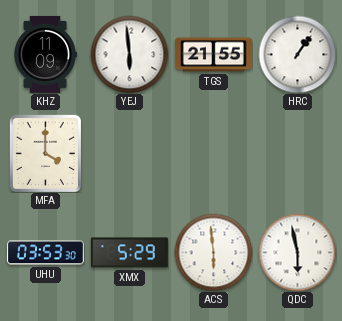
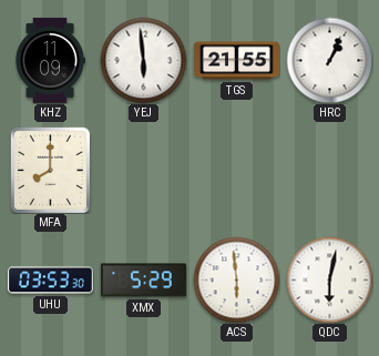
HRC: 1:06 -> 1:04 (329, 60)
MFA: 4:00 -> 8:00 (50, 170)
QDC: 5:58 -> 6:02 (329, 279)
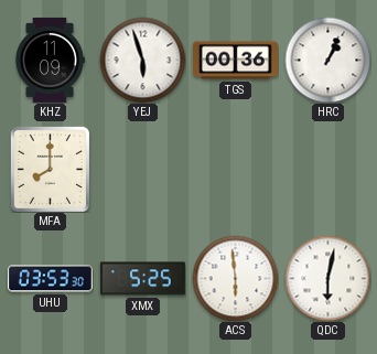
YEJ: 5:59 -> 5:57 (142, 60)
TGS: 21:55 -> 00:36 (235, 61)
XMX: 5:29 -> 5:25 (142, 279)
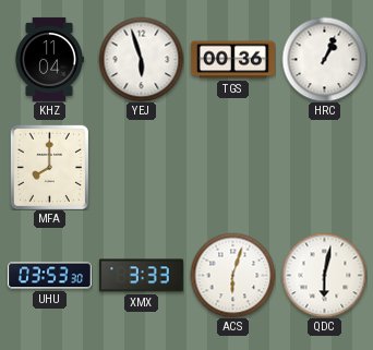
KHZ: 11:09 -> 11:04 (50, 59)
XMX: 5:25 -> 3:33 (141, 276)
ACS: 5:59 -> 6:03 (232, 275)
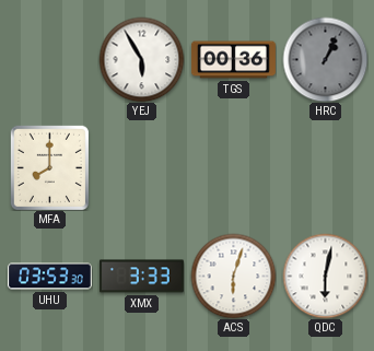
KHZ: 11:04 -> none (50, 59)
YEJ: 5:57 -> 5:55 (141, 59)
HRC dial: white -> grey (325, 59)
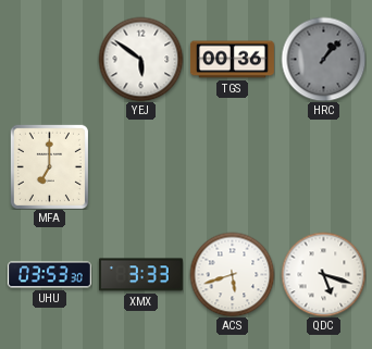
YEJ: 5:55 -> 5:51 (140, 59)
HRC: 1:04 -> 1:07 (323, 59)
MFA: 8:00 -> 7:00 (49, 166)
ACS: 6:03 -> 5:42 (232, 274)
QDC: 6:02 -> 5:18 (323, 274)
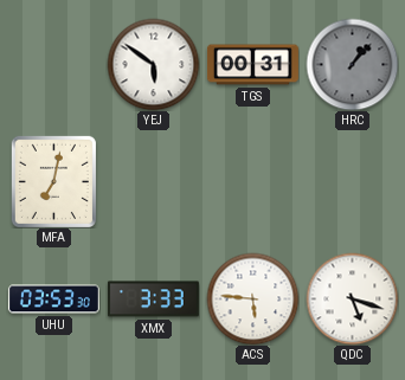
TGS: 00:36 -> 00:31 (252, 65)
MFA: 7:00 -> 7:02 (53, 181)
ACS: 5:42 -> 5:46 (252, 298)
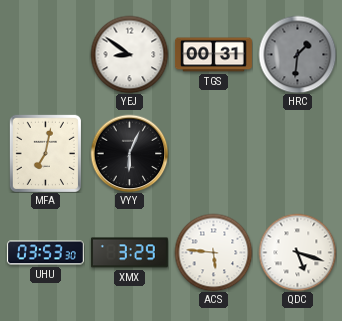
YEJ: 5:51 -> 8:51 (129, 54)
HRC: 1:07 -> 1:31 (297, 54)
VYY: none -> 6:04 (129, 153)
XMX: 3:33 -> 3:29 (129, 253)
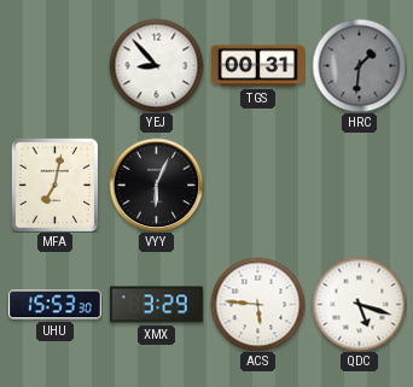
YEJ: 8:51 -> 8:53 (156, 65)
UHU: 03:53 -> 15:53 (54, 305)
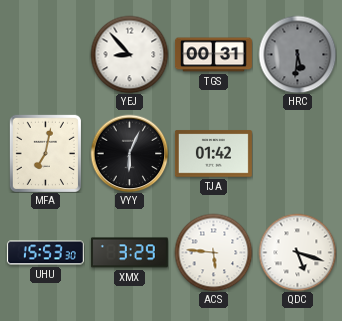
HRC: 1:31 -> 5:31 (297, 54)
TJA: none -> 01:42 (213, 154)
